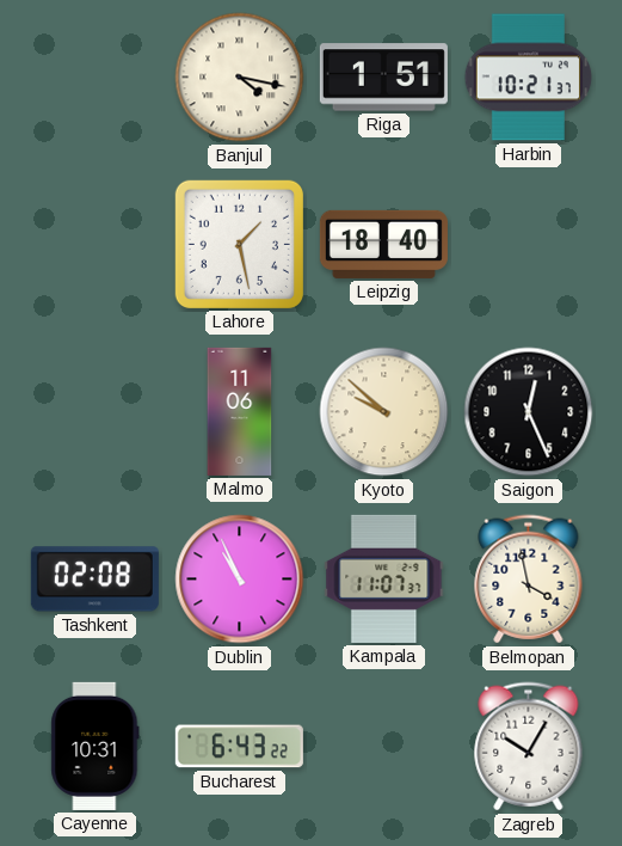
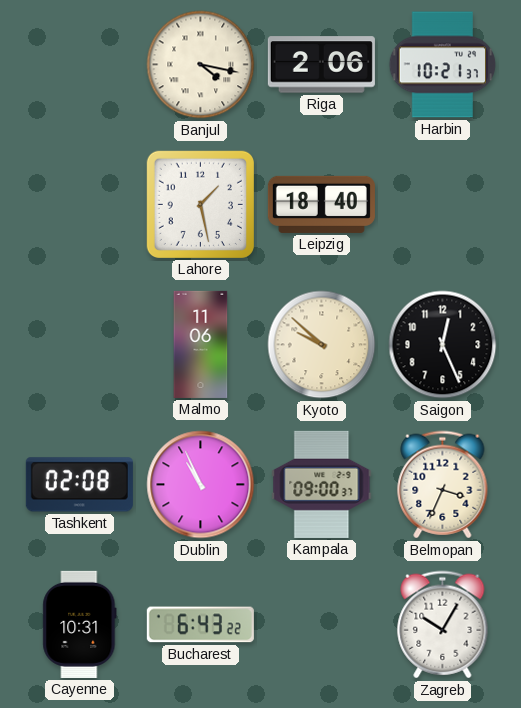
Riga: 1:51 -> 2:06 (321, 65)
Kampala: 11:07 -> 09:00 (322, 484)
Belmopan: 3:58 -> 3:34 (443, 485)
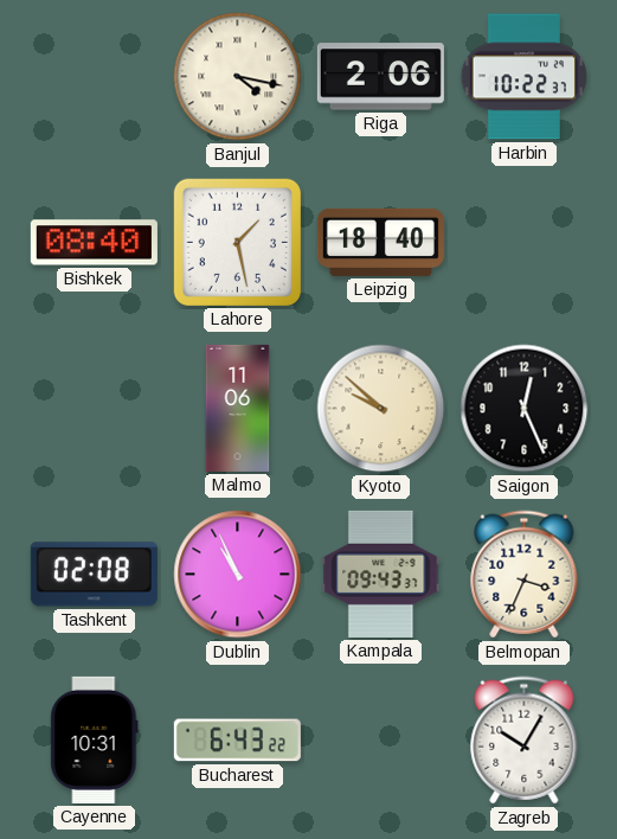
Harbin: 10:21 -> 10:22 (525, 77)
Bishkek: none -> 08:40 (94, 243)
Kampala: 09:00 -> 09:43 (381, 574)
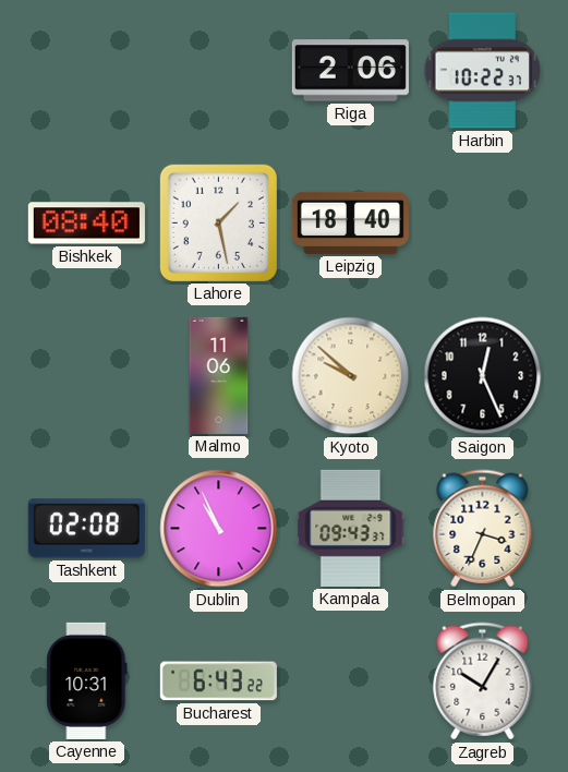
Banjul: 4:17 -> none (238, 77)
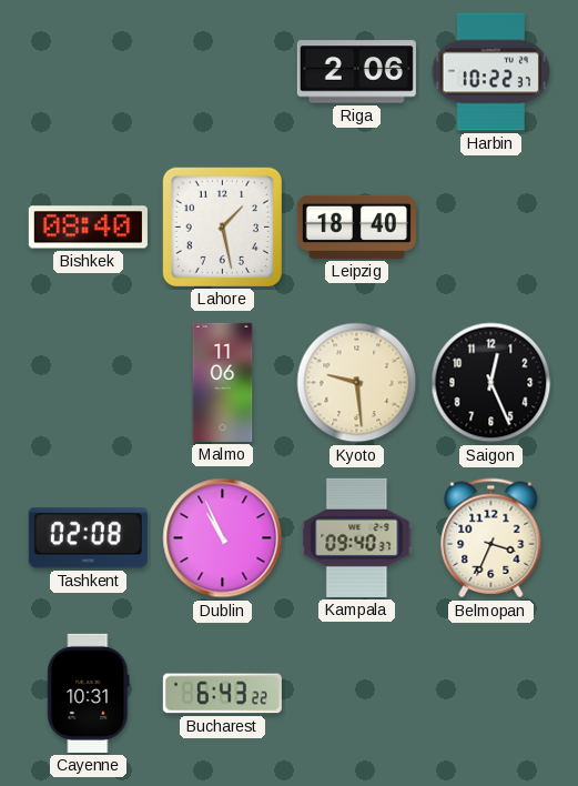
Kyoto: 9:52 -> 9:29 (357, 383)
Kampala: 09:43 -> 09:40 (357, 537)
Zagreb: 10:05 -> none (483, 681)
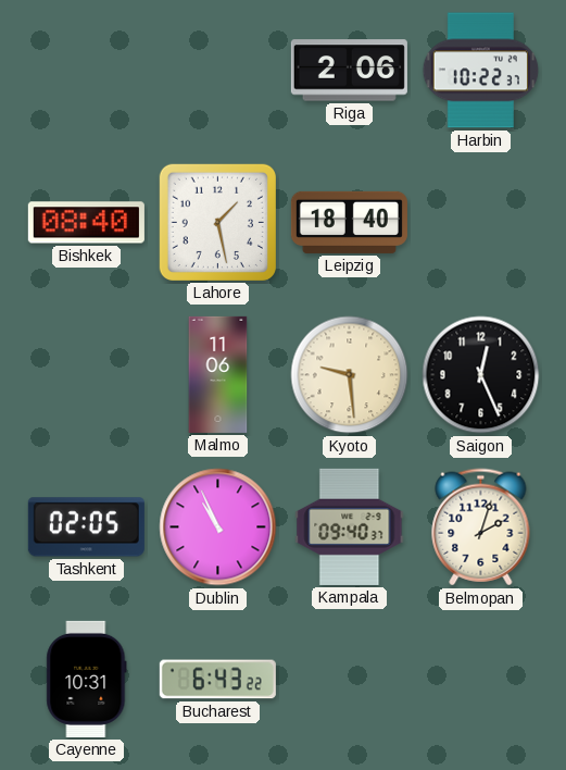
Tashkent: 02:08 -> 02:05 (86, 527)
Belmopan: 3:34 -> 2:03 (481, 527)
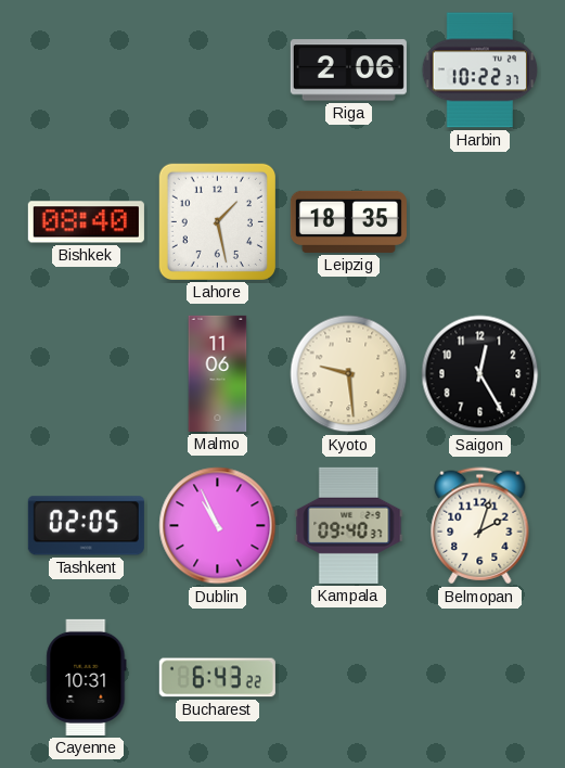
Leipzig: 18:40 -> 18:35 (348, 221)
Saigon: 12:26 -> 12:25 (480, 374)
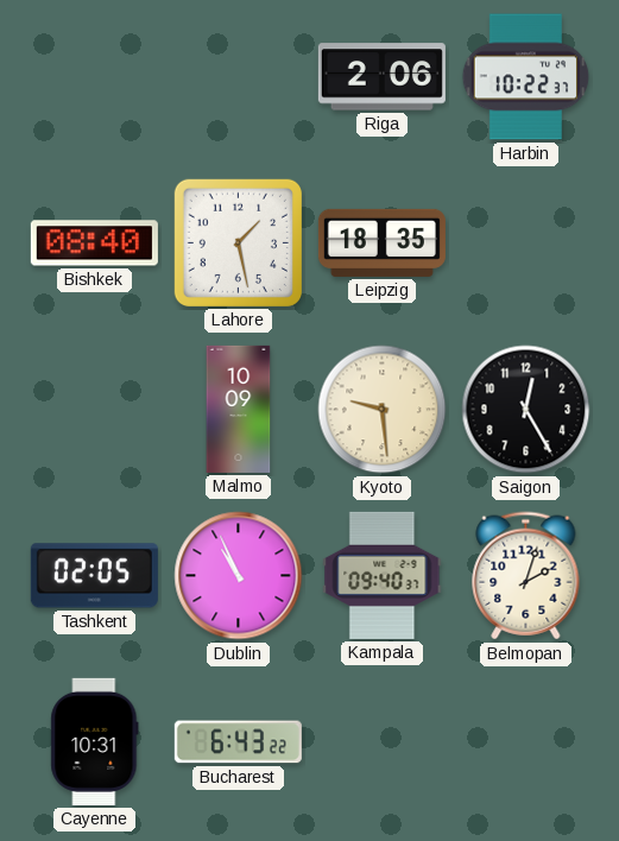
Malmo: 11:06 -> 10:09 (239, 409)
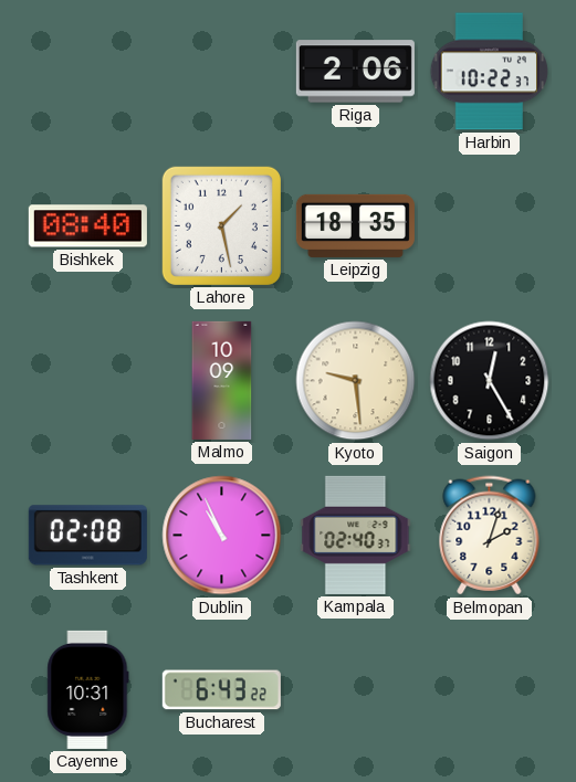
Tashkent: 02:05 -> 02:08 (87, 536)
Kampala: 09:40 -> 02:40 (356, 535)
